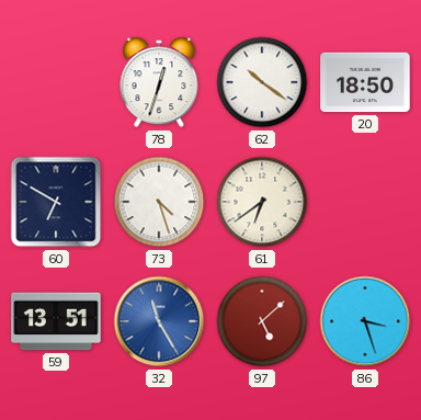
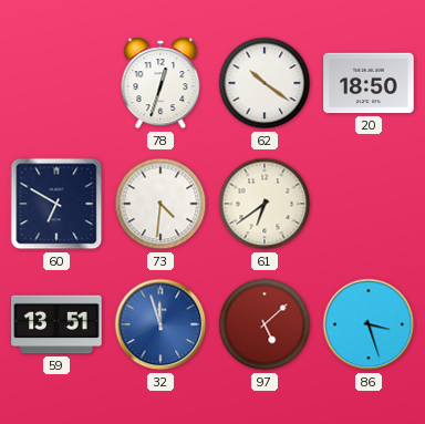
73: 4:27 -> 4:31 (160, 204)
32: 11:25 -> 11:57 (160, 324)
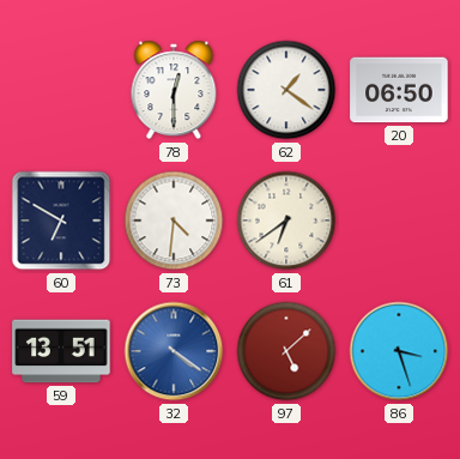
78: 12:33 -> 12:30 (174, 90)
62: 10:21 -> 1:21 (286, 90)
20: 18:50 -> 06:50 (399, 90)
32: 11:57 -> 4:21 (174, 351)
